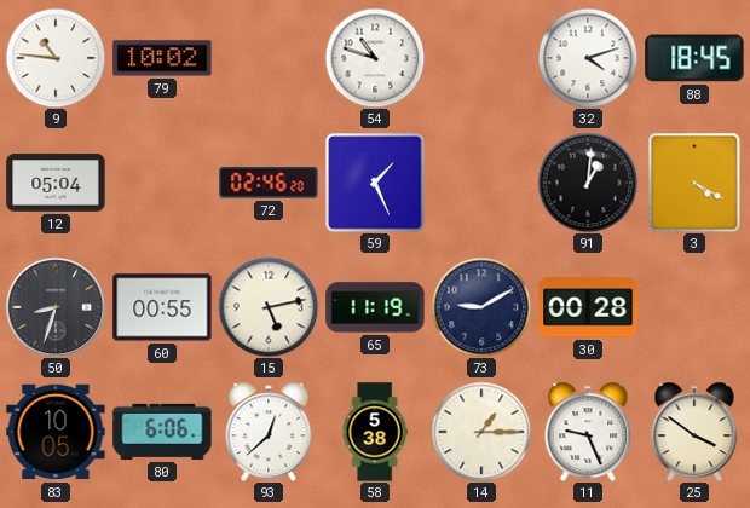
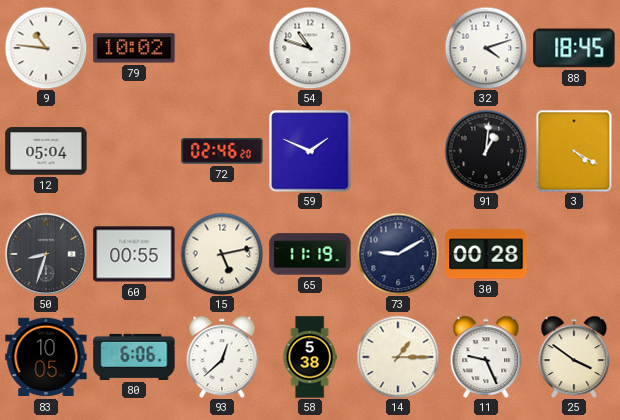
59: 1:26 -> 1:49 (310, 151)
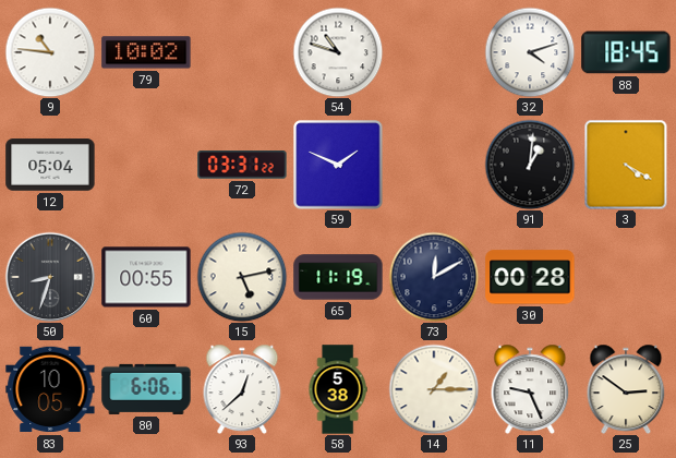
72: 02:46 -> 03:31 (242, 165)
73: 9:10 -> 12:10 (434, 277)
25: 3:51 -> 2:51 (626, 389)
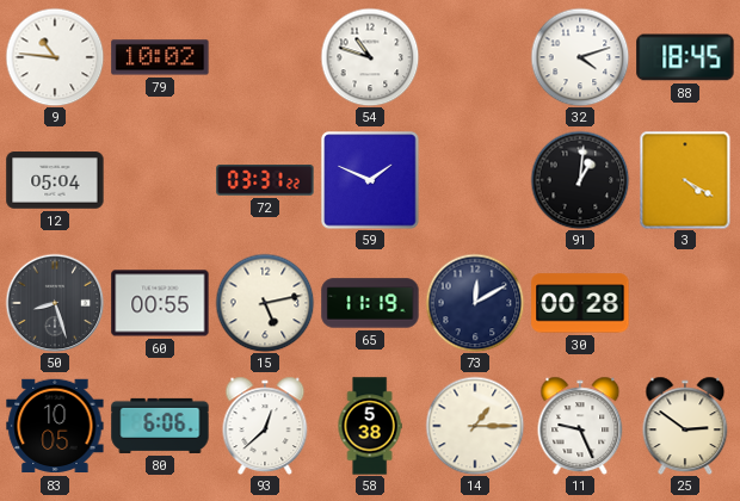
50: 8:33 -> 8:27 (55, 303)
